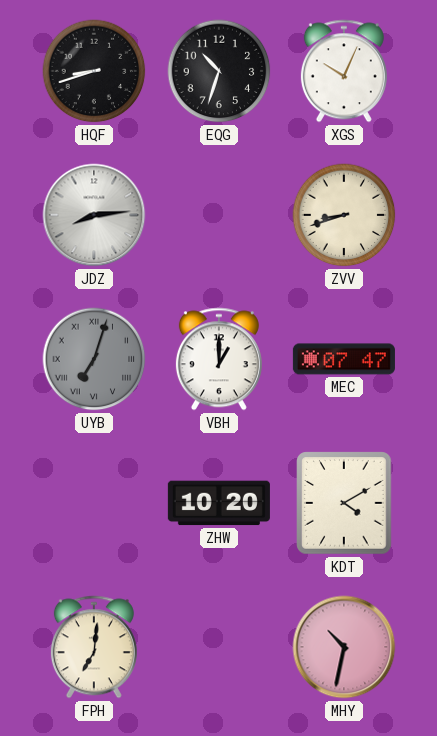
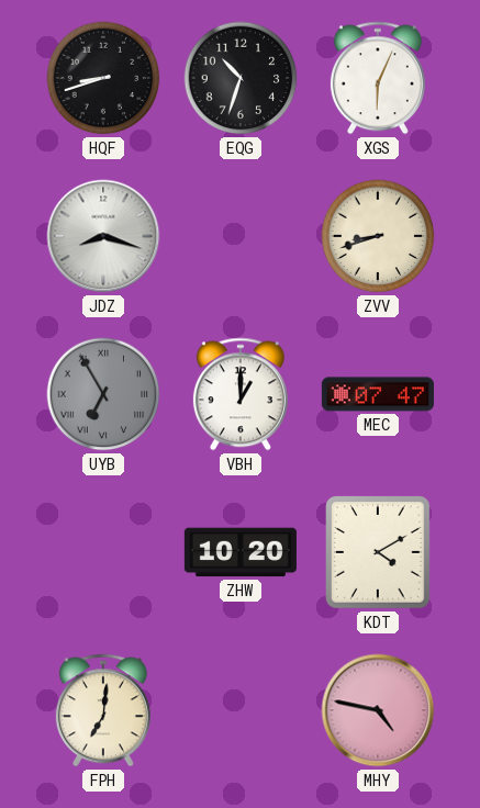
XGS: 10:04 -> 6:04 (378, 78)
JDZ: 8:14 -> 8:18 (103, 236)
UYB: 7:03 -> 6:55 (103, 394)
MHY: 10:32 -> 4:47 (378, 710)
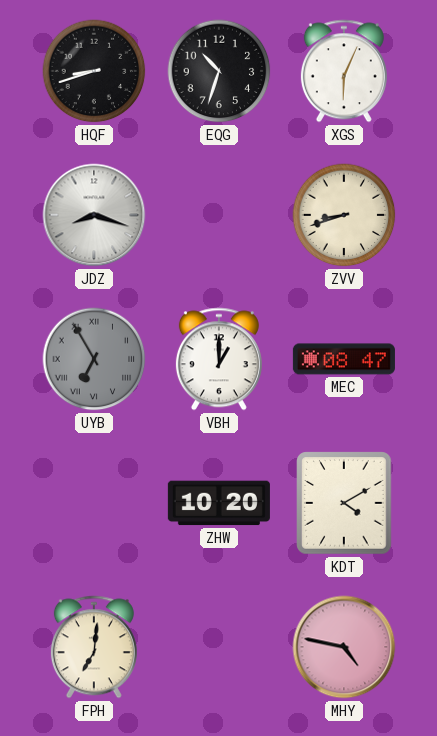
MEC: 07:47 -> 08:47 (344, 359)
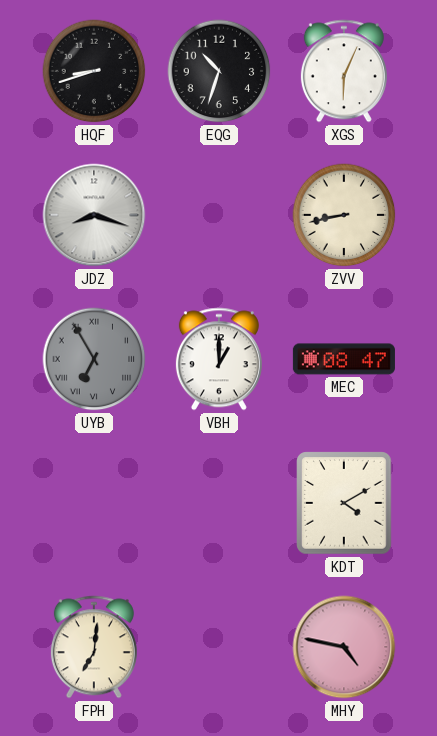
ZVV: 8:42 -> 8:43 (344, 215)
ZHW: 10:20 -> none (219, 503)
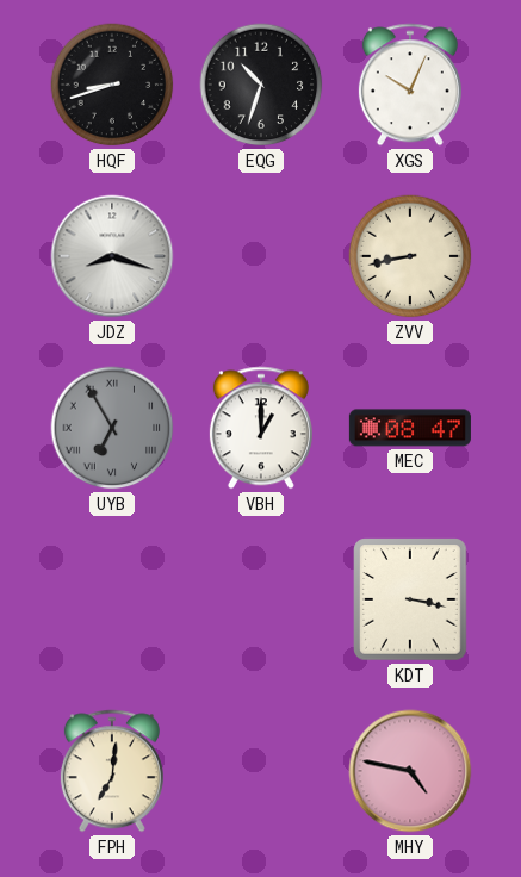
XGS: 6:04 -> 10:04 (410, 85)
KDT: 4:10 -> 3:17 (410, 599)
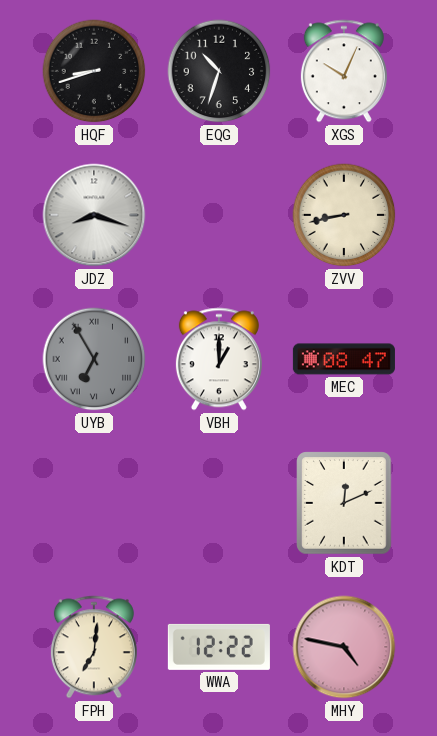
KDT: 3:17 -> 12:11 (344, 503)
WWA: none -> 12:22 (219, 647)
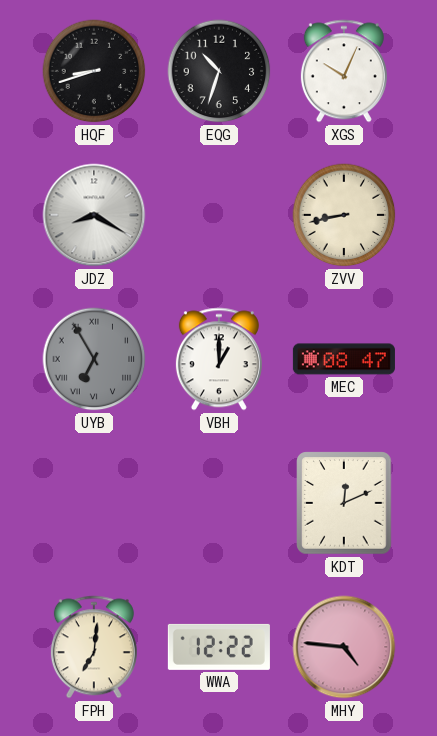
JDZ: 8:18 -> 8:20 (94, 215)
MHY: 4:47 -> 4:46 (344, 647)
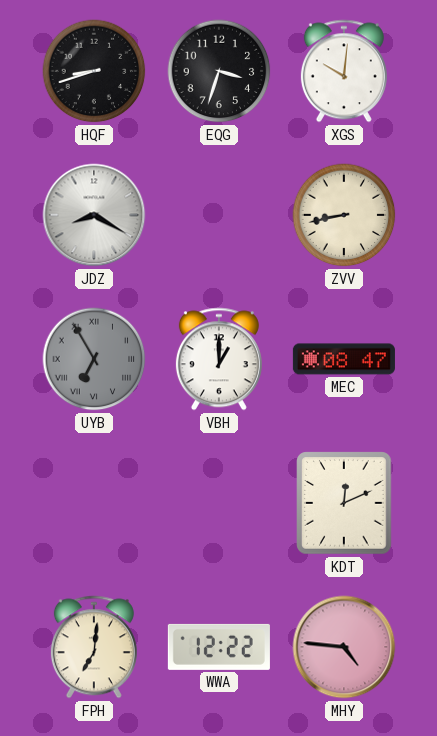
EQG: 10:33 -> 3:33 (219, 71)
XGS: 10:04 -> 10:01 (344, 71)
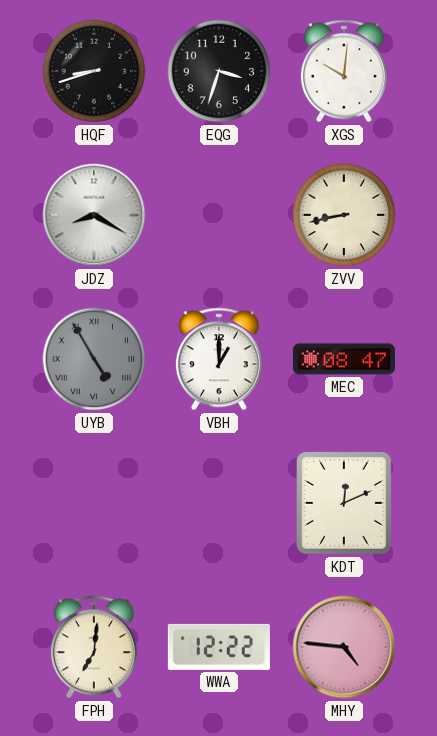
UYB: 6:55 -> 4:55 (94, 359)
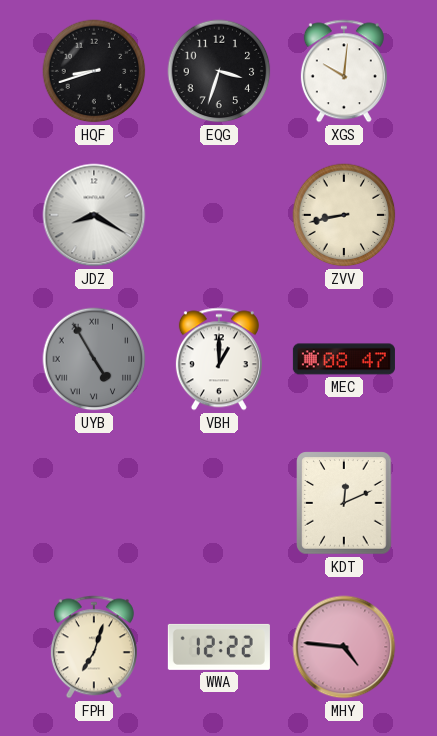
FPH: 7:01 -> 7:03 (94, 647)
